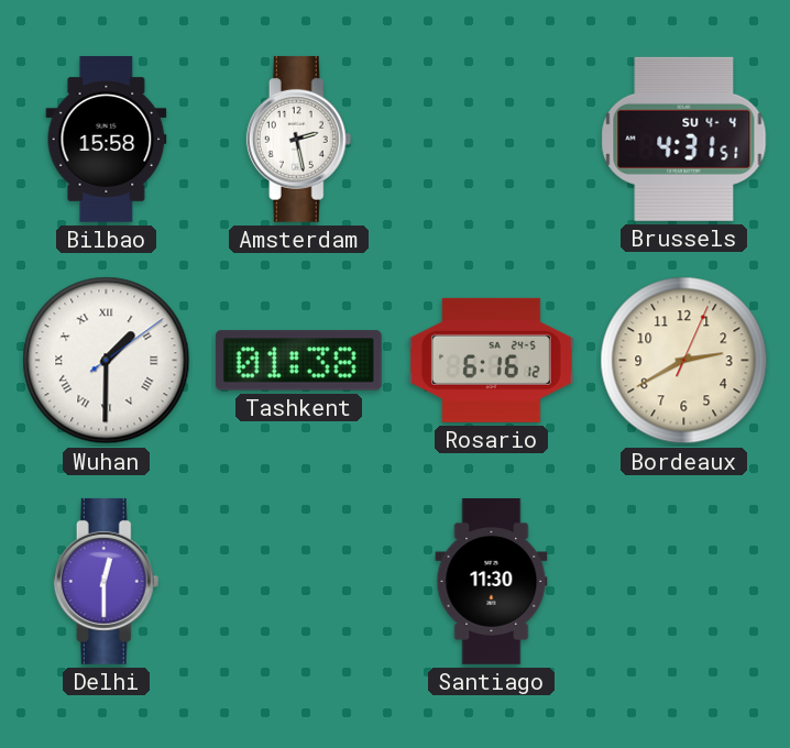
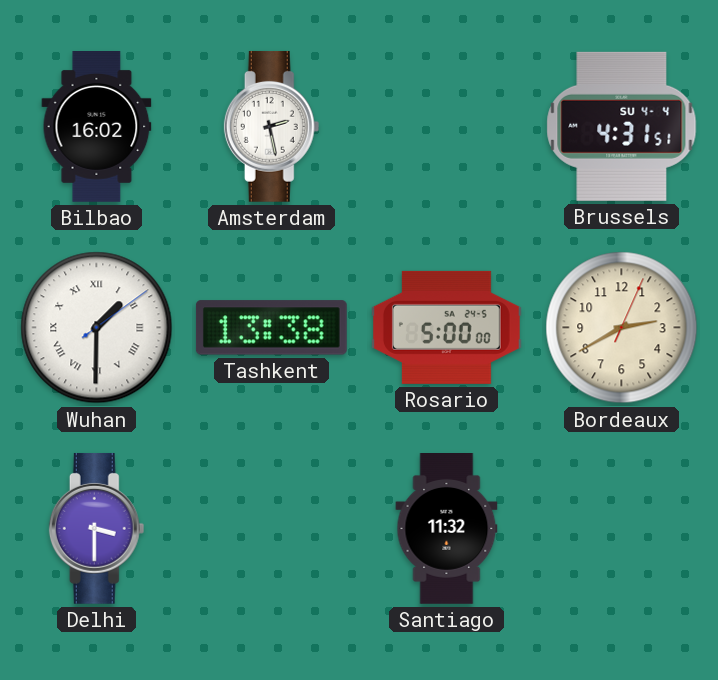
Bilbao: 15:58 -> 16:02 (97, 127)
Tashkent: 01:38 -> 13:38 (271, 328)
Rosario: 6:16 -> 5:00 (446, 327)
Delhi: 12:30 -> 3:30 (97, 528)
Santiago: 11:30 -> 11:32 (447, 529)
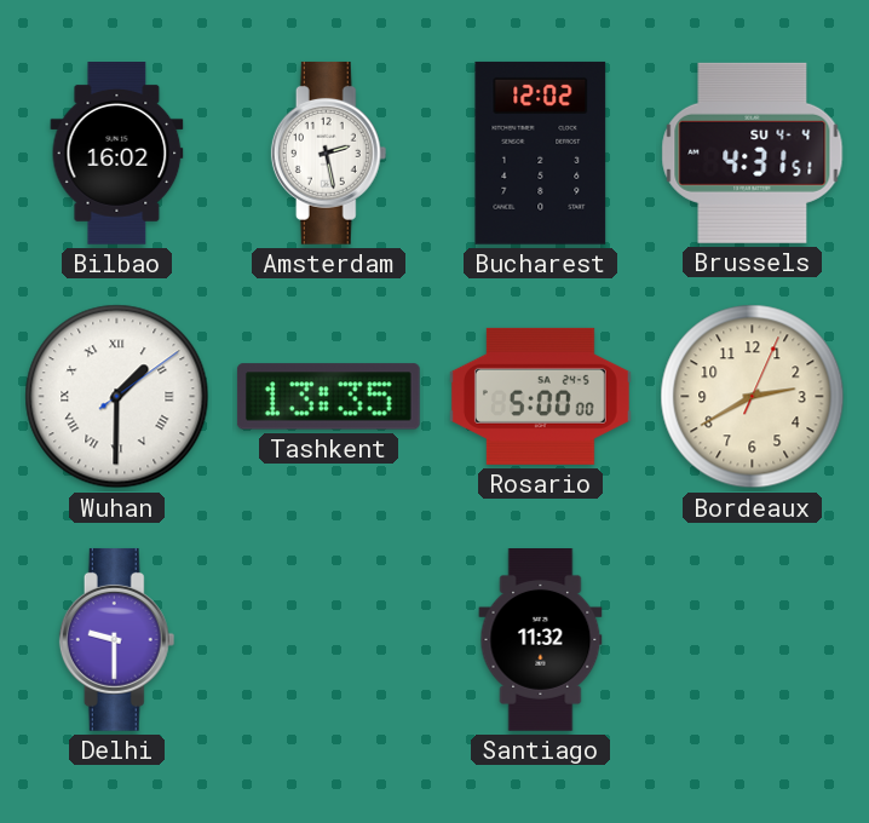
Bucharest: none -> 12:02 (541, 152)
Tashkent: 13:38 -> 13:35 (328, 397)
Delhi: 3:30 -> 9:30 (117, 639)
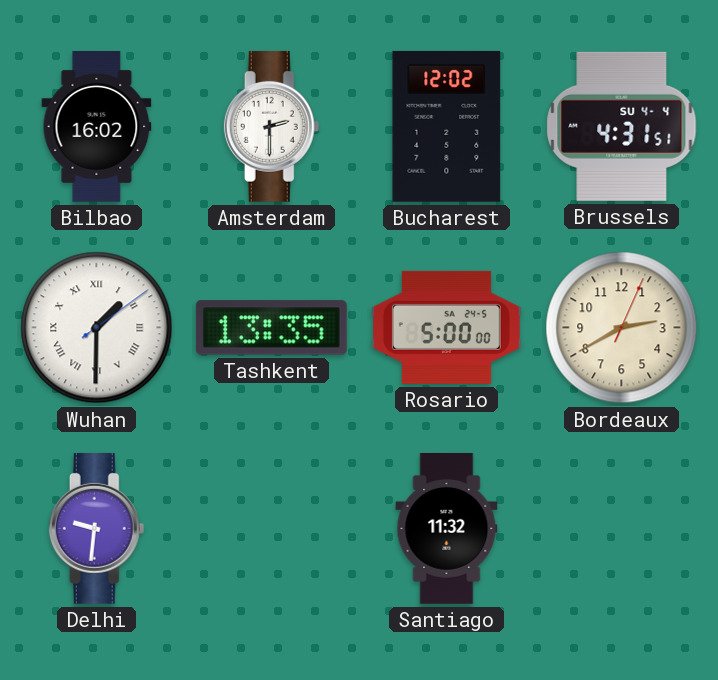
Amsterdam: 2:28 -> 2:30 (272, 126)
Delhi: 9:30 -> 9:31 (97, 528)
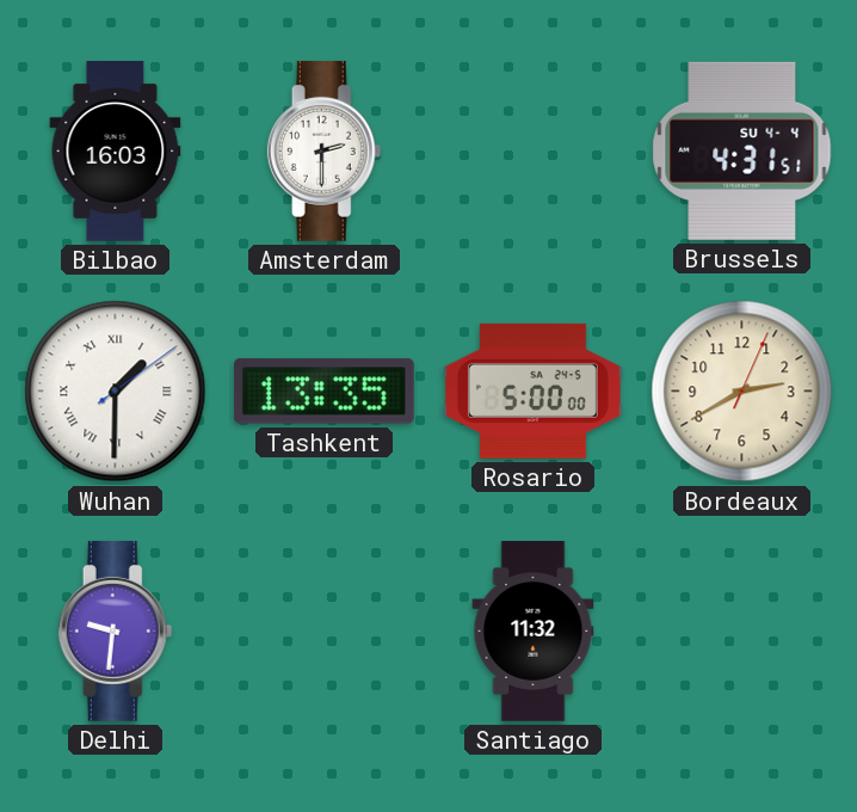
Bilbao: 16:02 -> 16:03 (116, 152)
Bucharest: 12:02 -> none (447, 126)
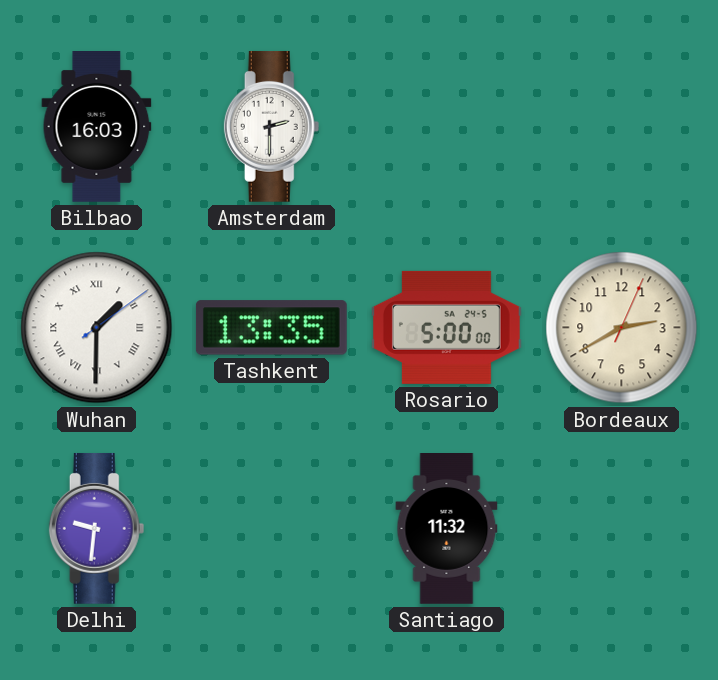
Brussels: 4:31 -> none (742, 150)
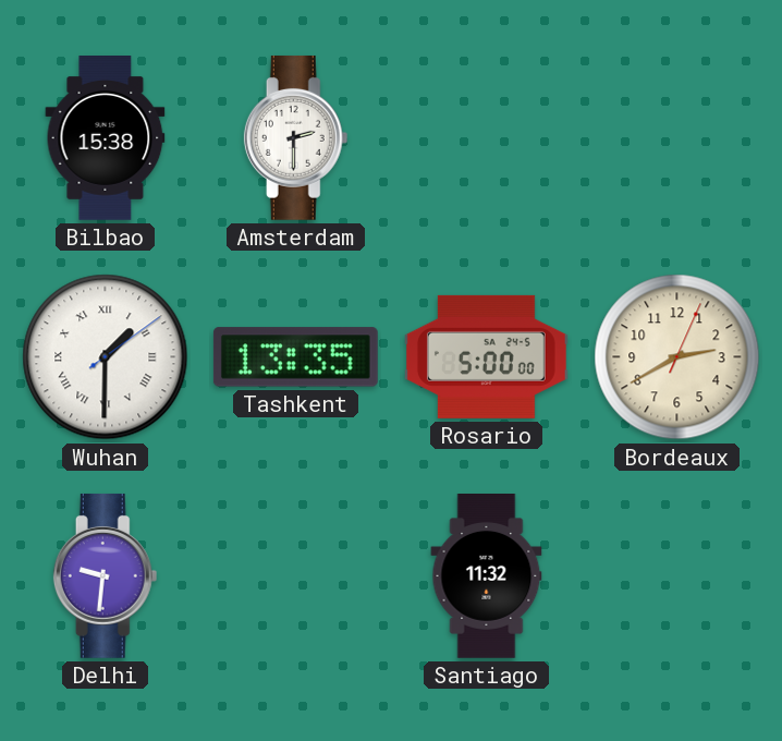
Bilbao: 16:03 -> 15:38 (106, 138)
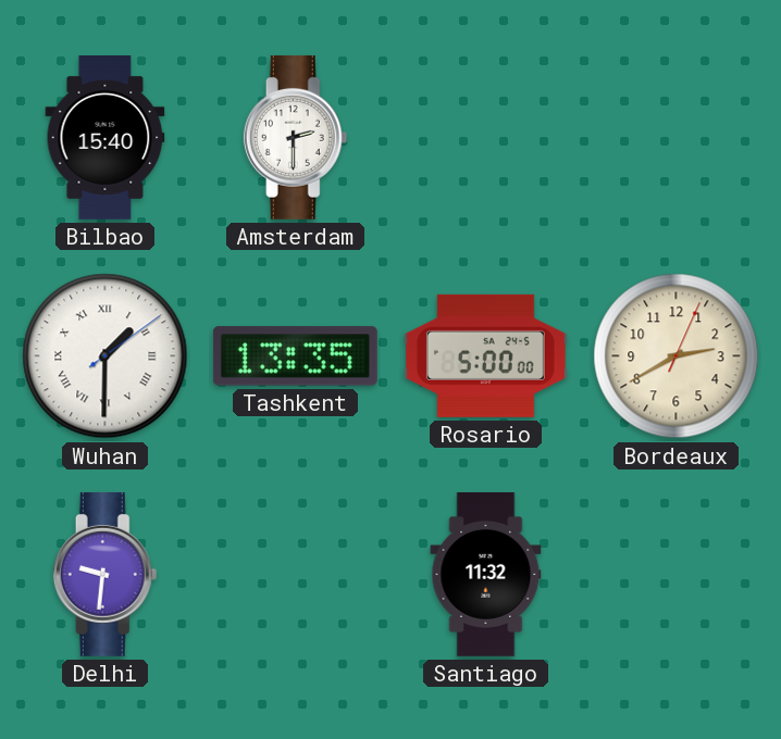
Bilbao: 15:38 -> 15:40 (106, 138)
